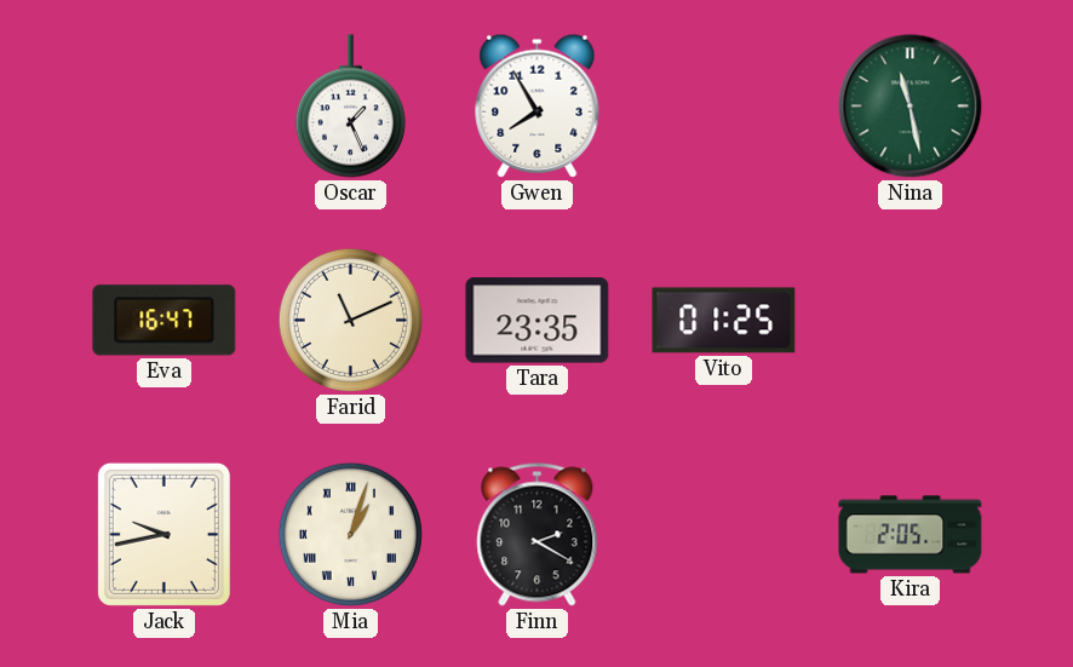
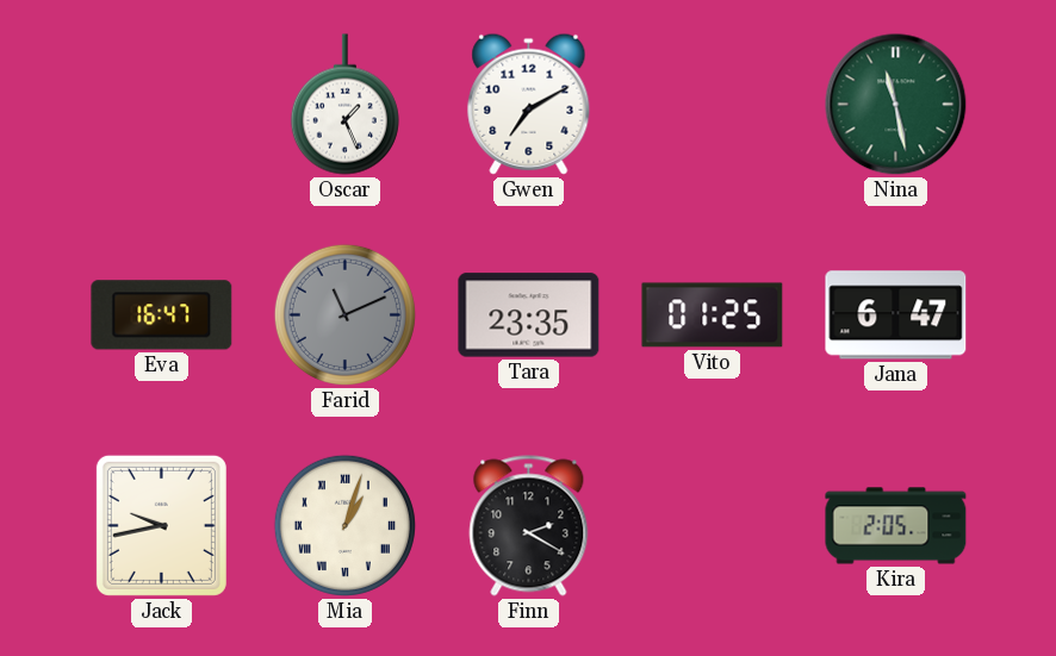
Gwen: 7:55 -> 7:10 (529, 104)
Farid dial: cream -> grey (344, 314)
Jana: none -> 6:47 (896, 315)
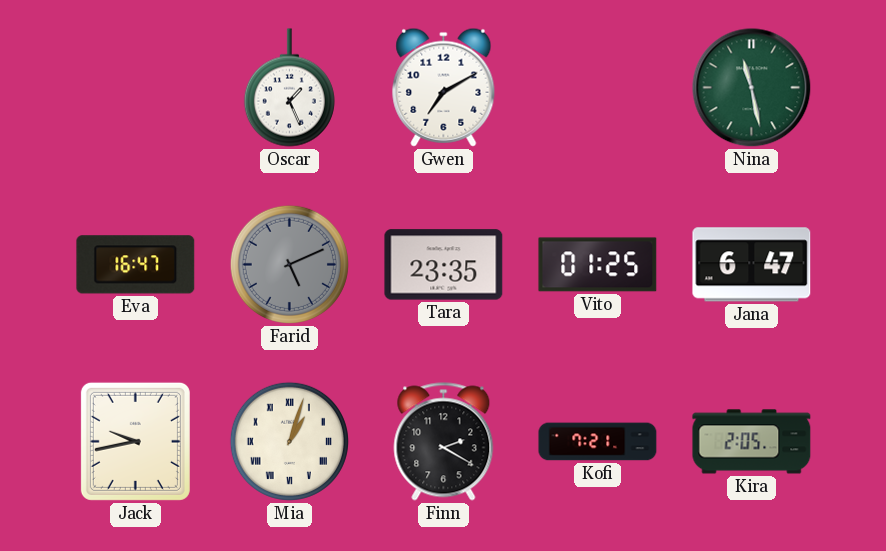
Farid: 11:11 -> 5:11 (289, 264)
Kofi: none -> 7:21 (598, 442)
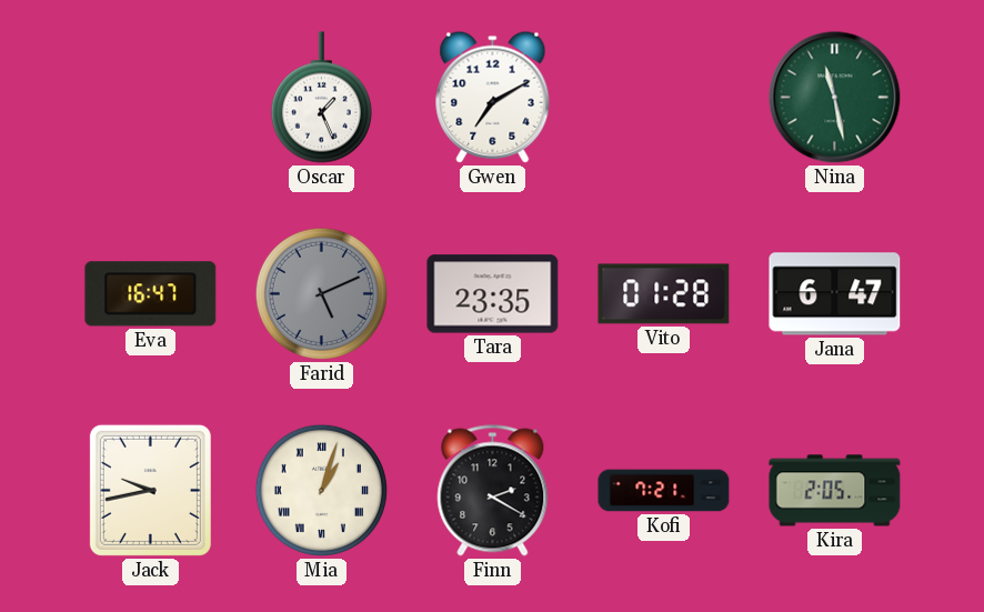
Vito: 01:25 -> 01:28 (664, 294)
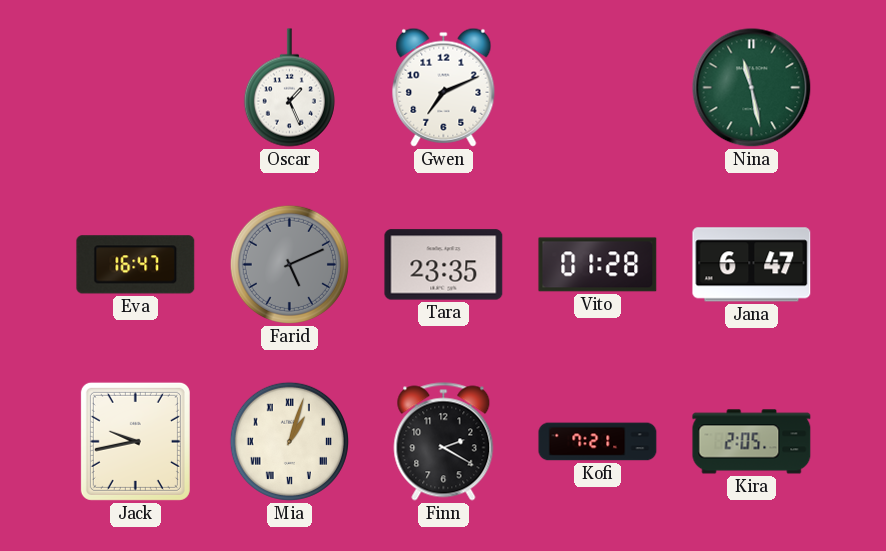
Gwen: 7:10 -> 7:11 (444, 87)
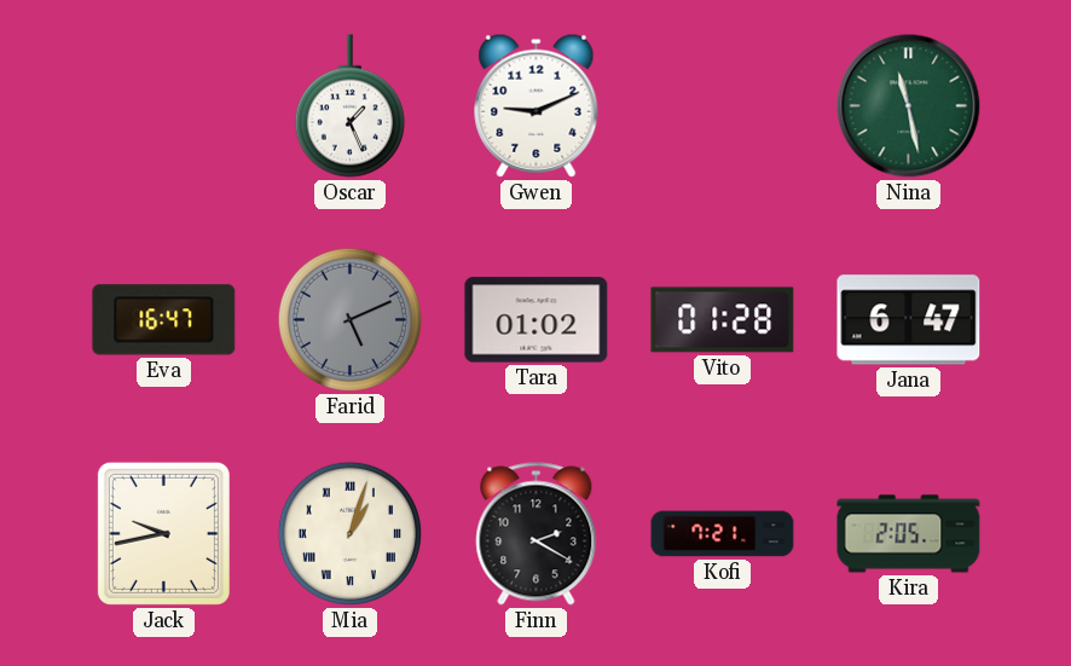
Gwen: 7:11 -> 9:11 (537, 105)
Tara: 23:35 -> 01:02 (537, 320)
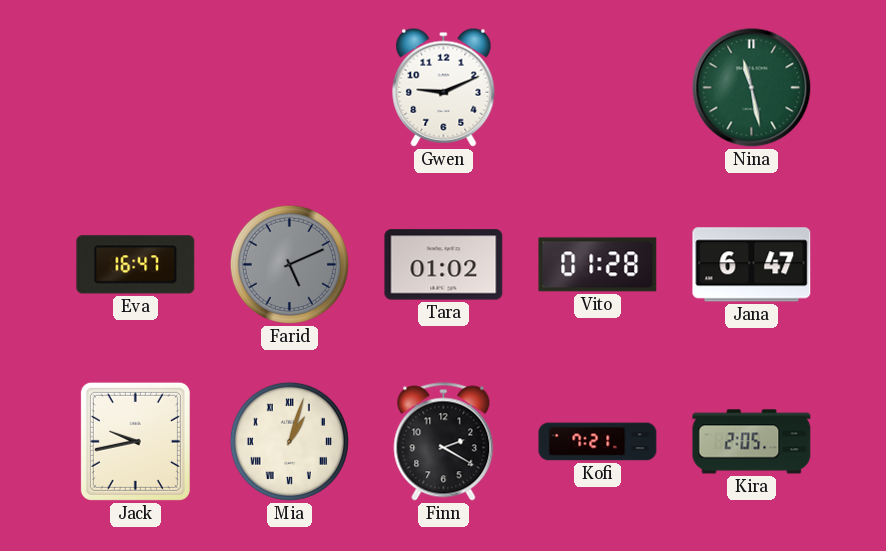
Oscar: 1:26 -> none (349, 106)
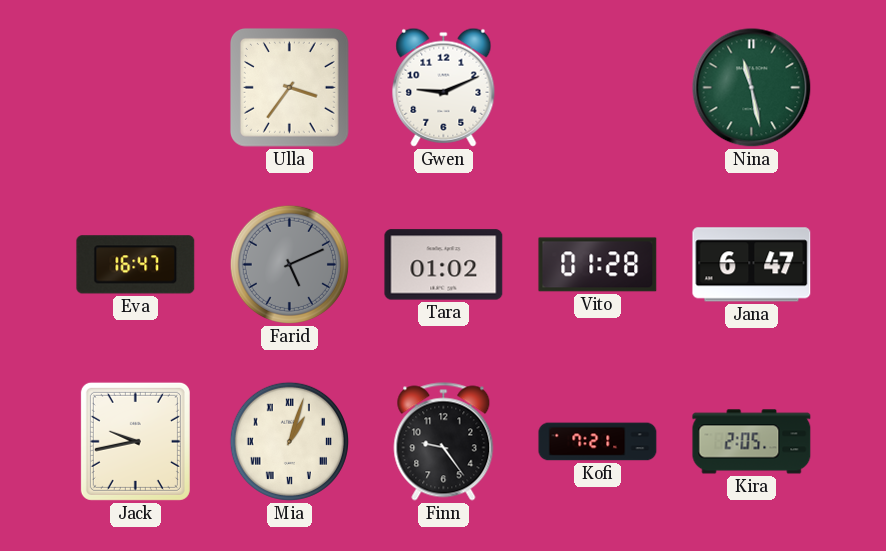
Ulla: none -> 3:36 (289, 87)
Finn: 2:20 -> 9:24 (444, 442)
